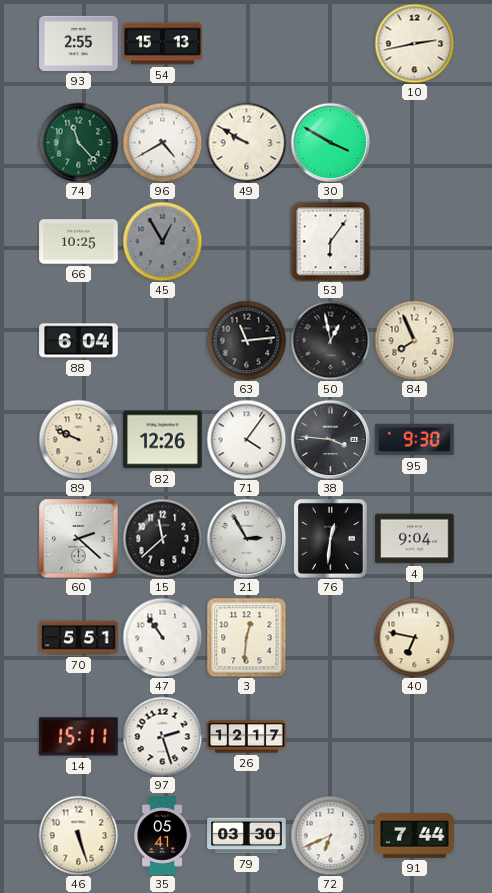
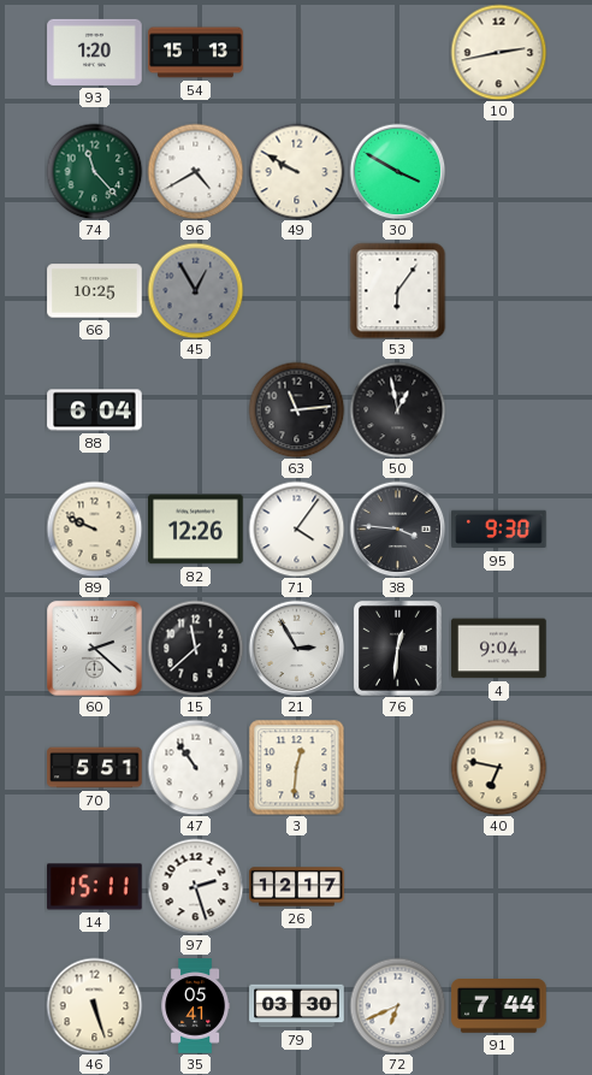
93: 2:55 -> 1:20 (95, 52)
84: 7:56 -> none (414, 340)
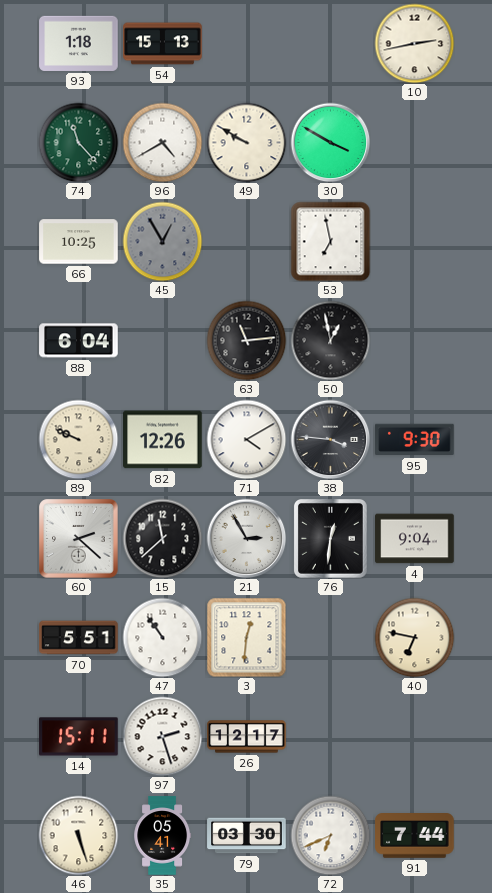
93: 1:20 -> 1:18 (79, 43)
53: 6:06 -> 6:58 (330, 241)
71: 4:06 -> 4:10 (246, 439)
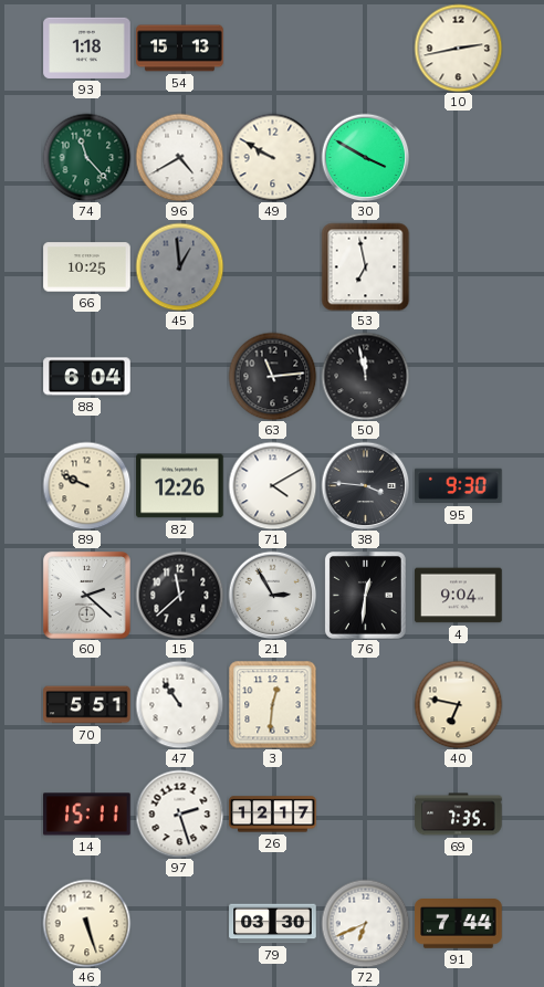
45: 12:55 -> 12:59 (179, 266)
50: 12:58 -> 11:58 (365, 376)
69: none -> 7:35 (459, 815)
35: 05:41 -> none (163, 836)
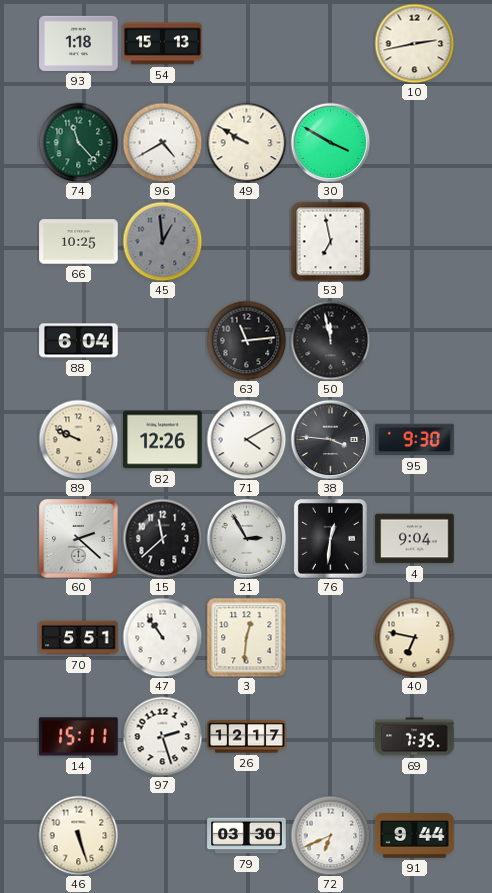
91: 7:44 -> 9:44 (415, 836)
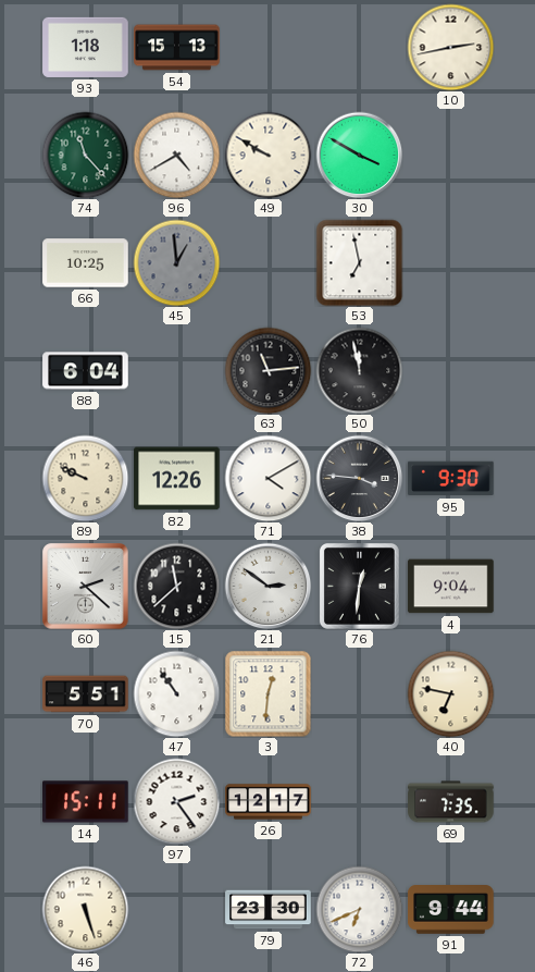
21: 2:55 -> 2:51 (267, 586)
97: 2:27 -> 2:24 (176, 801)
79: 03:30 -> 23:30 (269, 910)
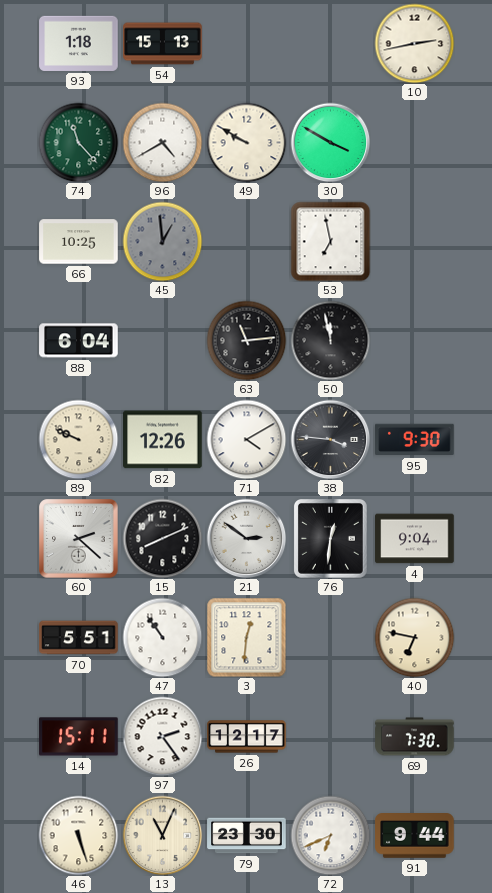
15: 11:38 -> 8:11 (162, 538)
69: 7:35 -> 7:30 (415, 737)
13: none -> 11:04 (162, 835)
